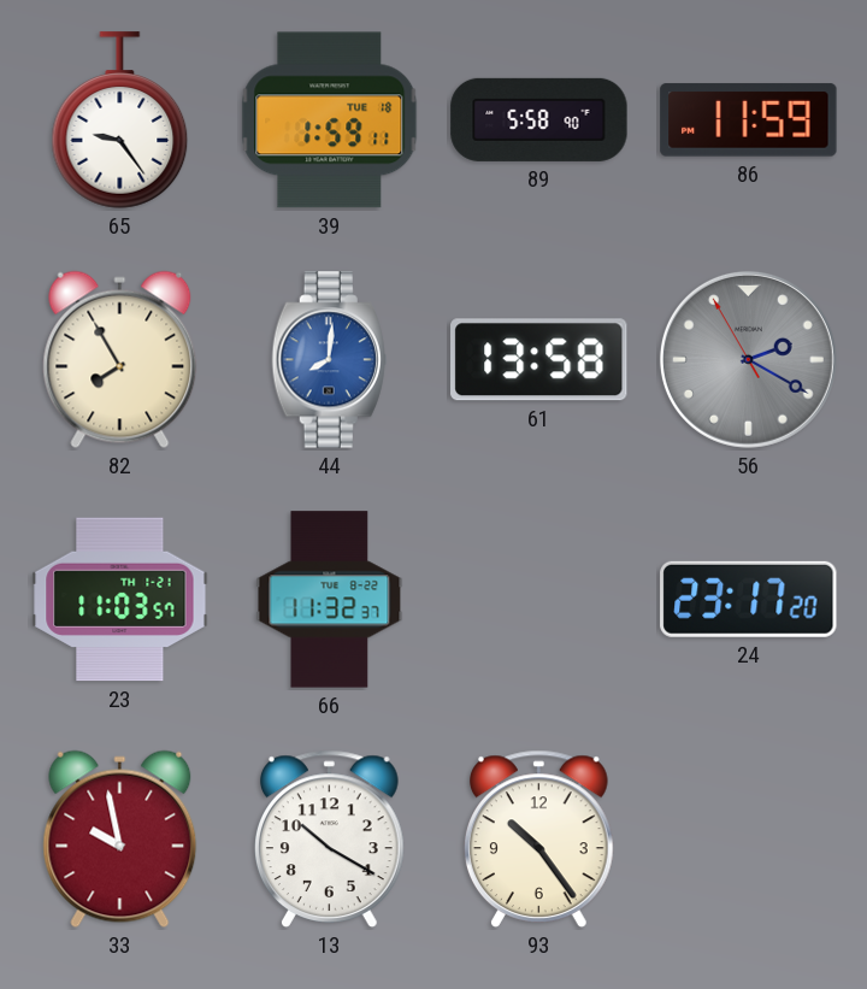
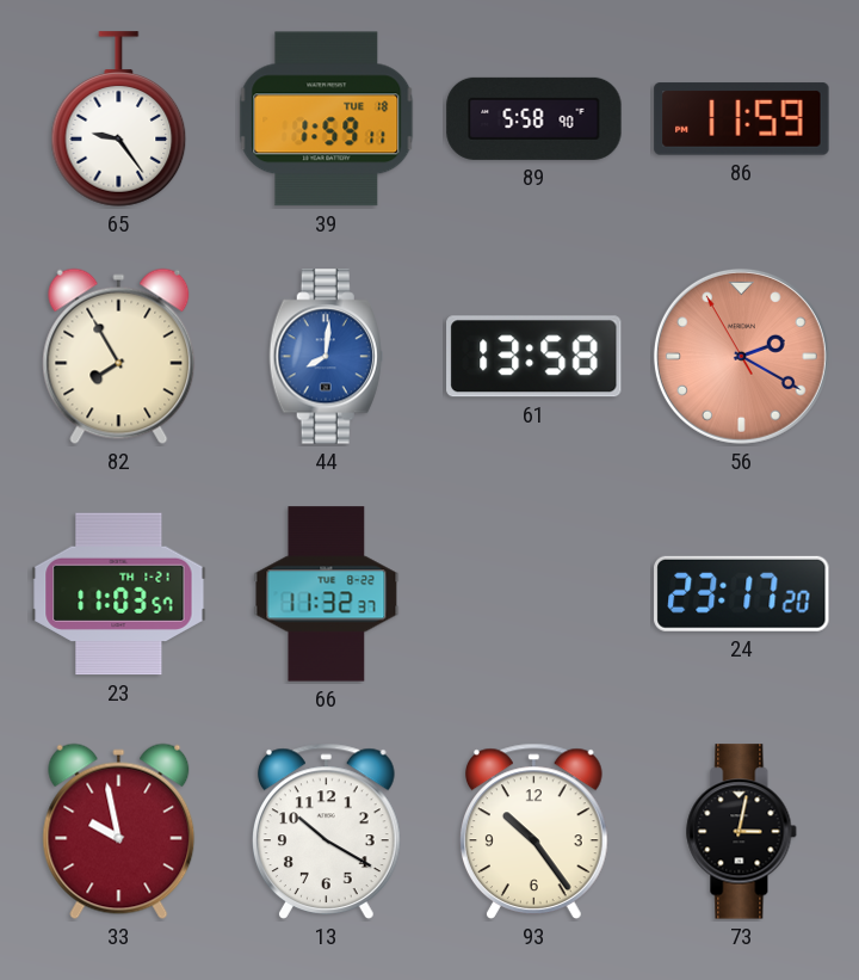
56 dial: grey -> salmon (741, 356)
73: none -> 3:02 (742, 832)
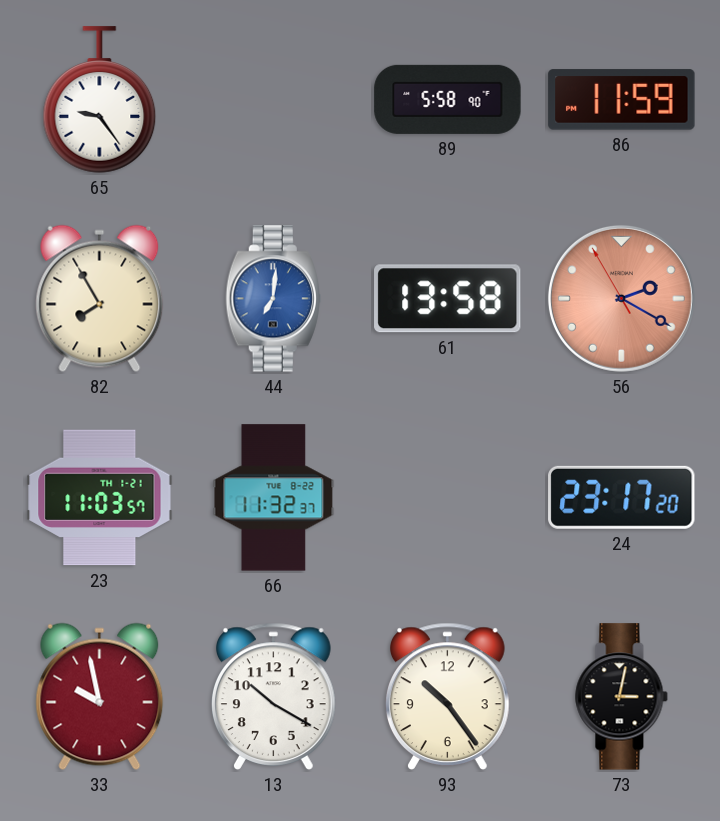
39: 1:59 -> none (327, 119)
44: 8:01 -> 7:01 (273, 299)
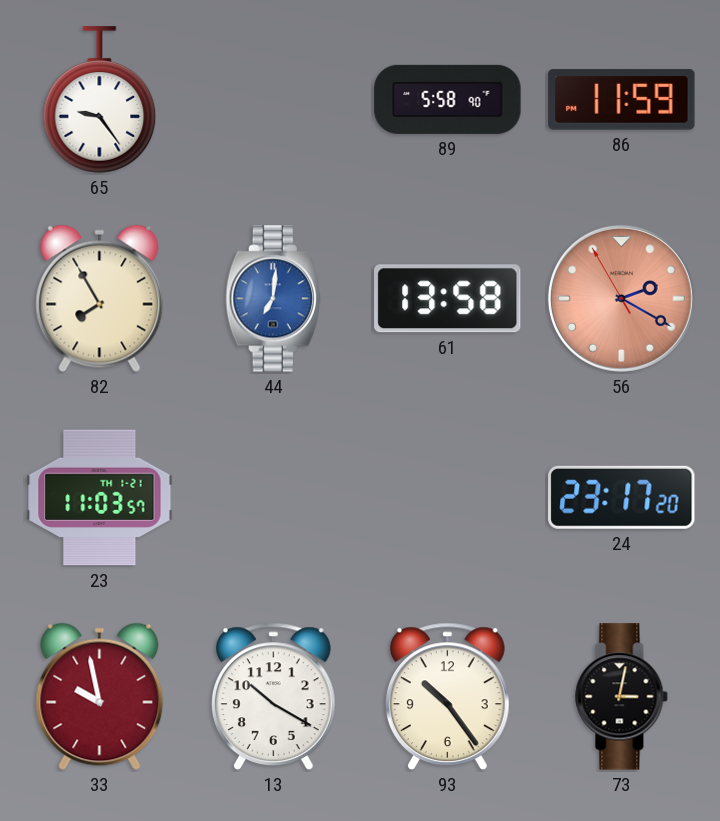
66: 11:32 -> none (274, 498)
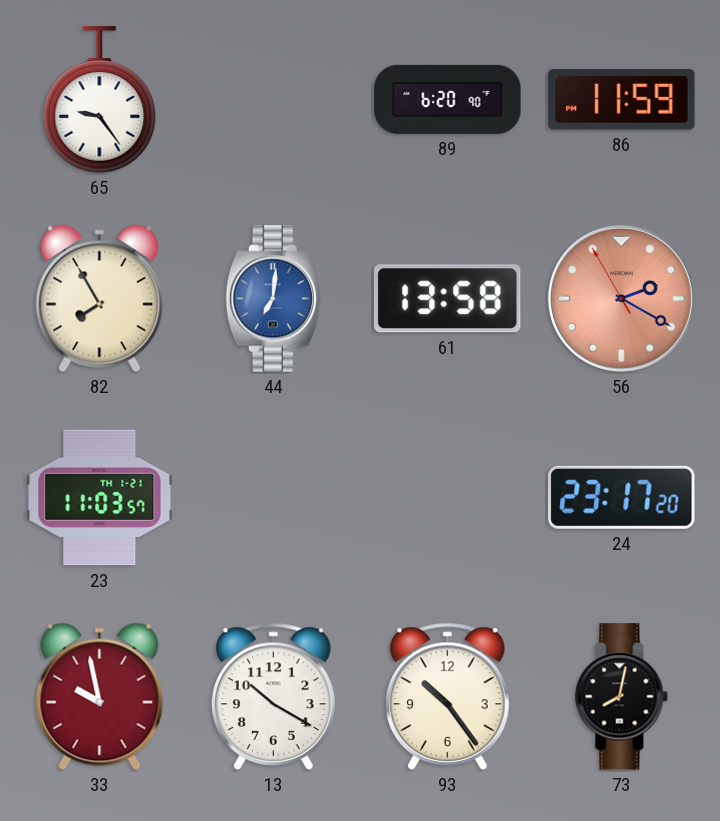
89: 5:58 -> 6:20 (448, 99)
73: 3:02 -> 8:02 (622, 697)
